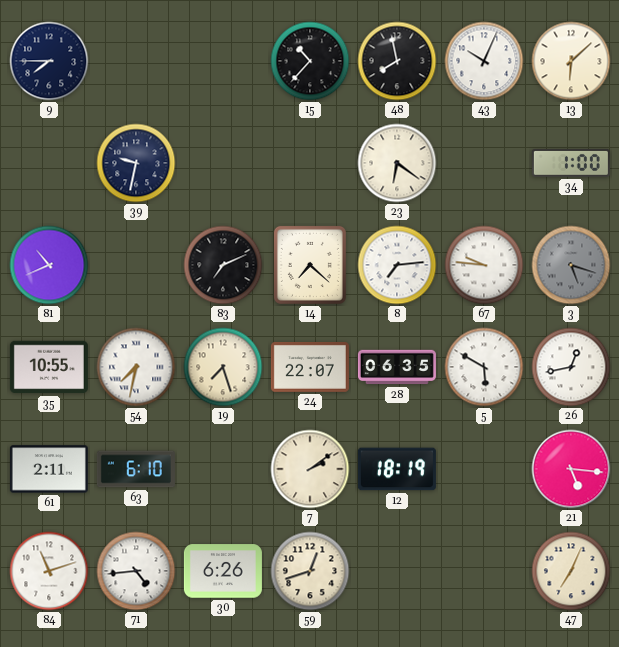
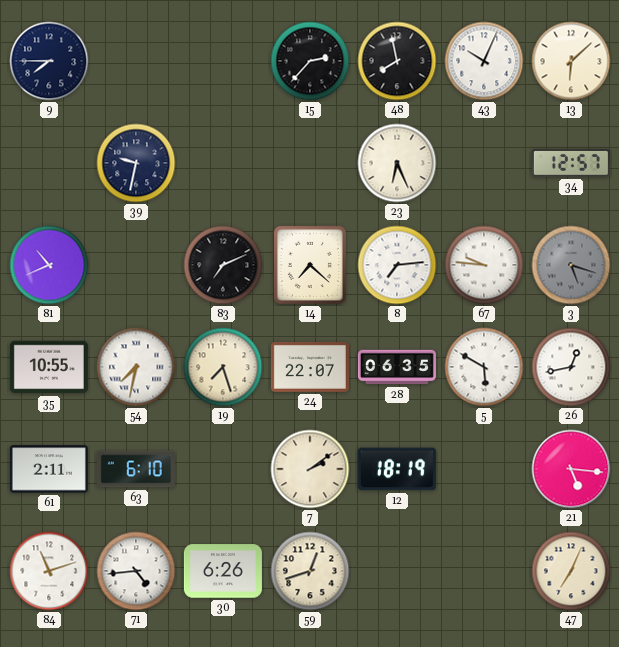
15: 10:37 -> 2:37 (310, 61)
23: 6:21 -> 6:26 (397, 163)
34: 1:00 -> 12:57 (571, 163)
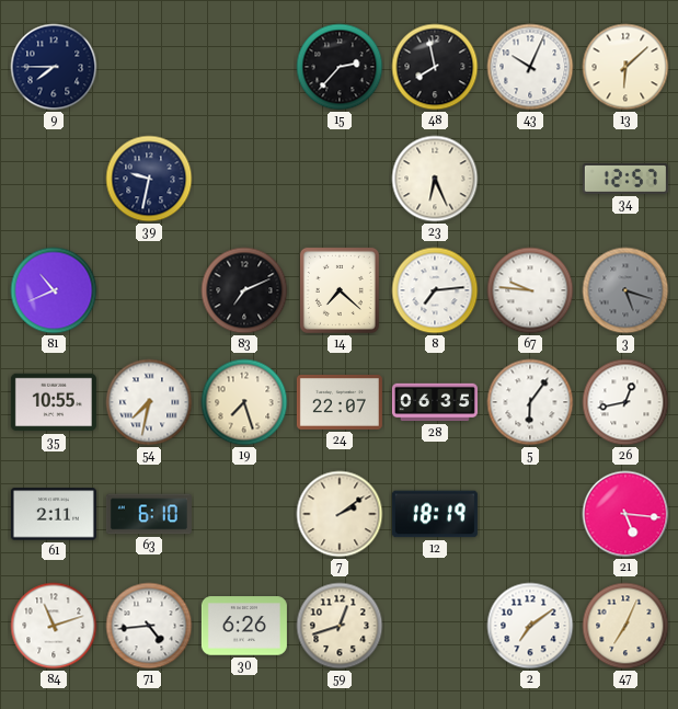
5: 5:50 -> 6:06 (530, 402)
2: none -> 7:09 (530, 626)
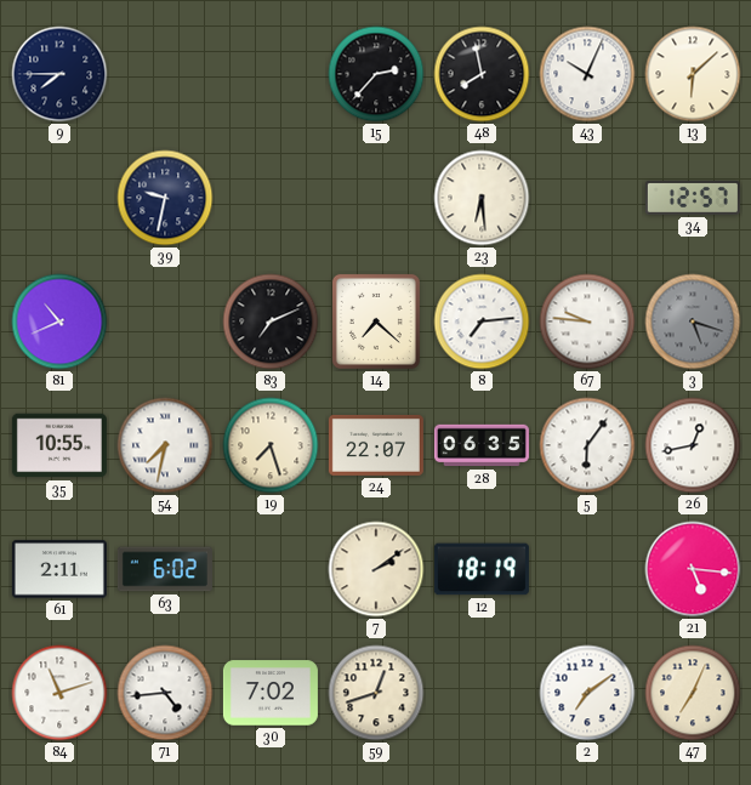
23: 6:26 -> 6:29 (482, 198)
63: 6:10 -> 6:02 (165, 569)
30: 6:26 -> 7:02 (271, 693)
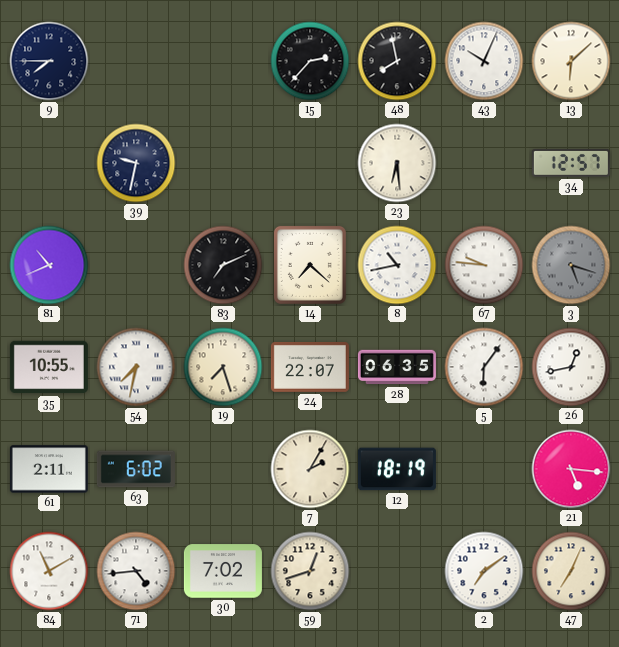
8: 7:14 -> 10:43 (397, 265)
7: 2:09 -> 2:05 (310, 469)
84: 11:12 -> 11:10 (49, 571)
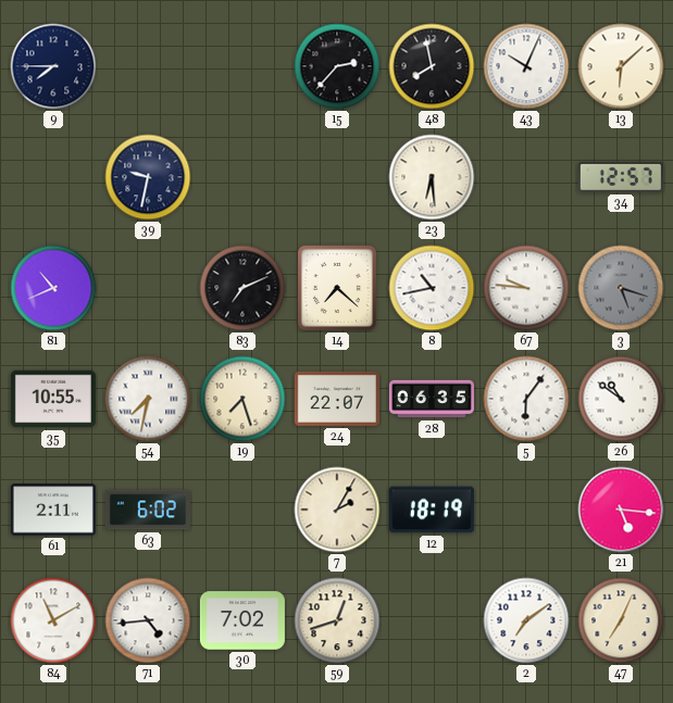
26: 12:43 -> 10:51 (621, 399)
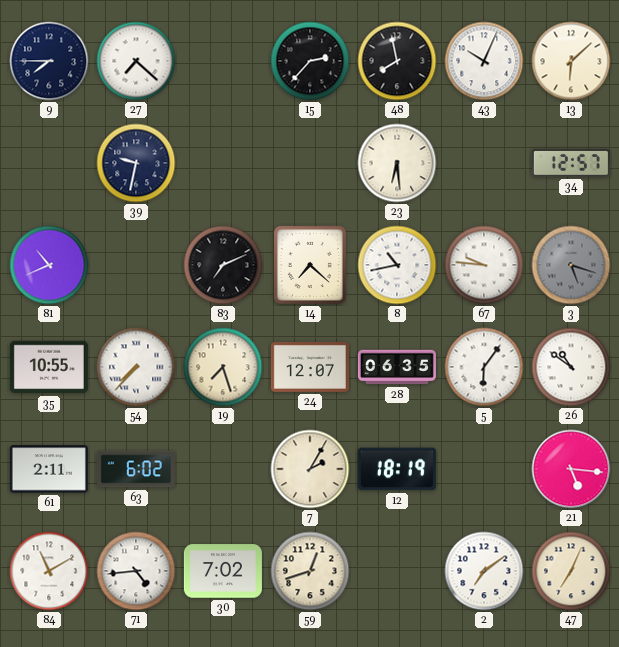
27: none -> 7:22 (136, 61)
54: 7:32 -> 7:37 (136, 367)
24: 22:07 -> 12:07 (310, 367)
